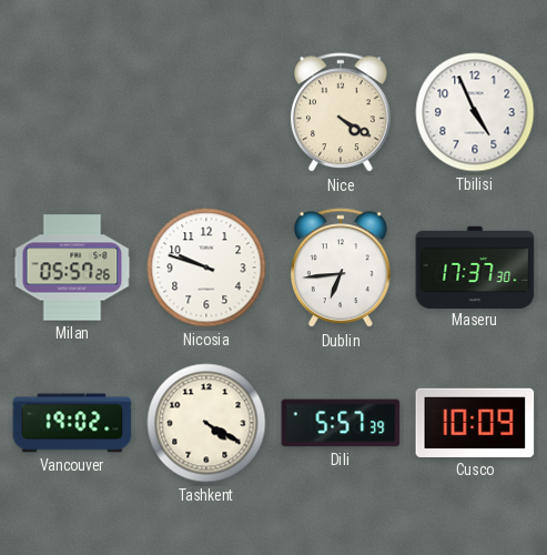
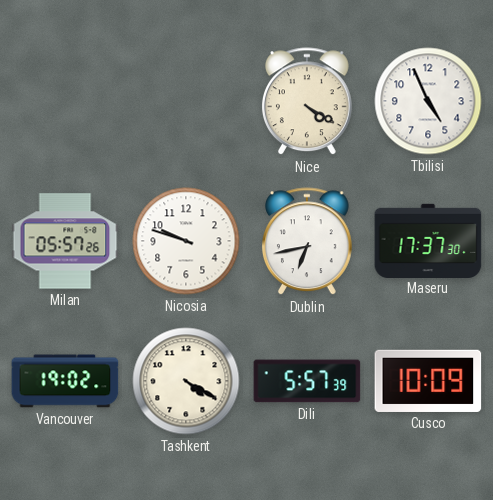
Dublin: 6:44 -> 6:43 (307, 242)
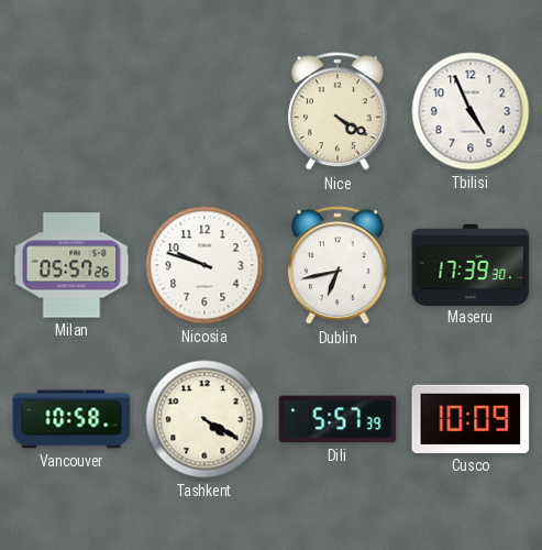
Maseru: 17:37 -> 17:39 (471, 264)
Vancouver: 19:02 -> 10:58 (71, 419)
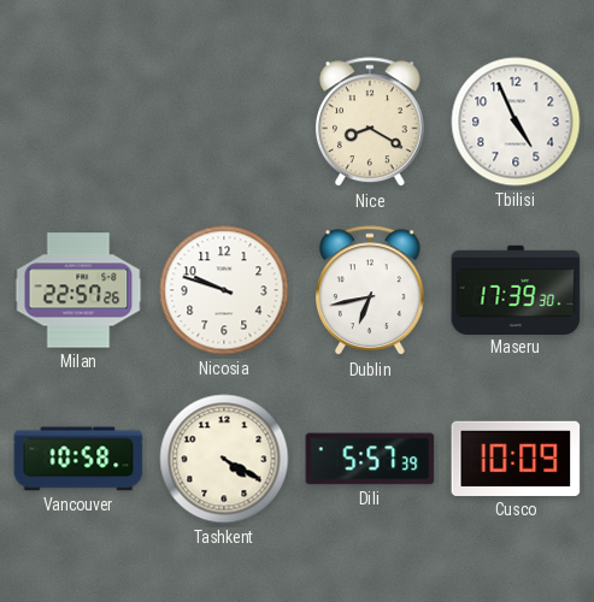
Nice: 4:20 -> 8:20 (370, 123)
Milan: 05:57 -> 22:57 (78, 290)
